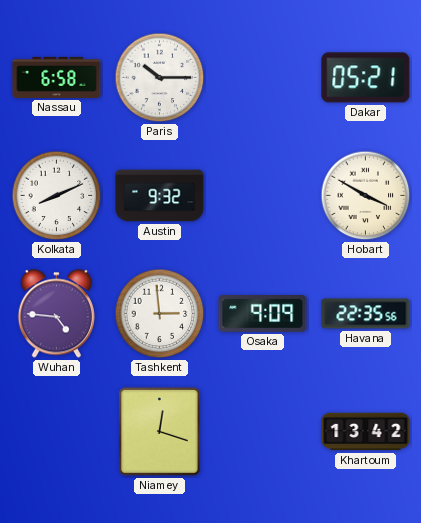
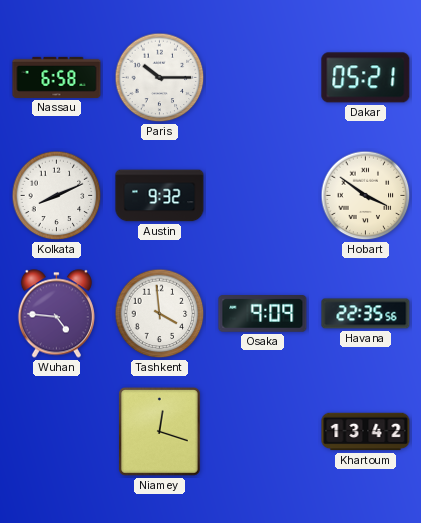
Hobart: 3:50 -> 3:51 (366, 196)
Tashkent: 2:59 -> 3:59 (160, 314)
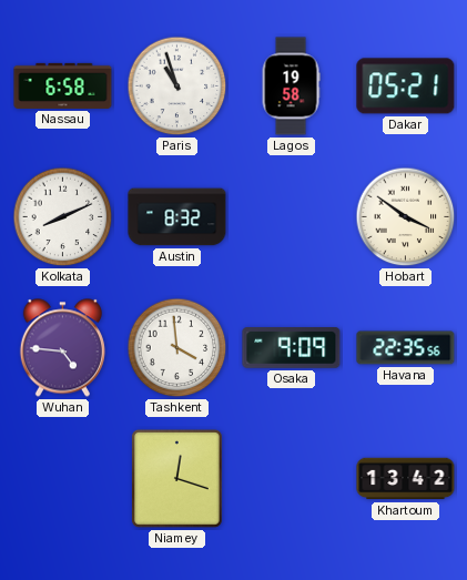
Paris: 10:15 -> 10:57 (177, 87)
Lagos: none -> 19:58 (291, 87)
Austin: 9:32 -> 8:32 (177, 217)
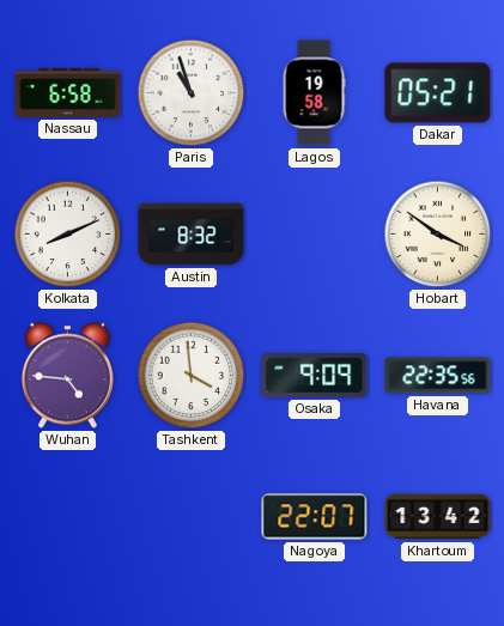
Niamey: 12:18 -> none (176, 478)
Nagoya: none -> 22:07 (315, 517)
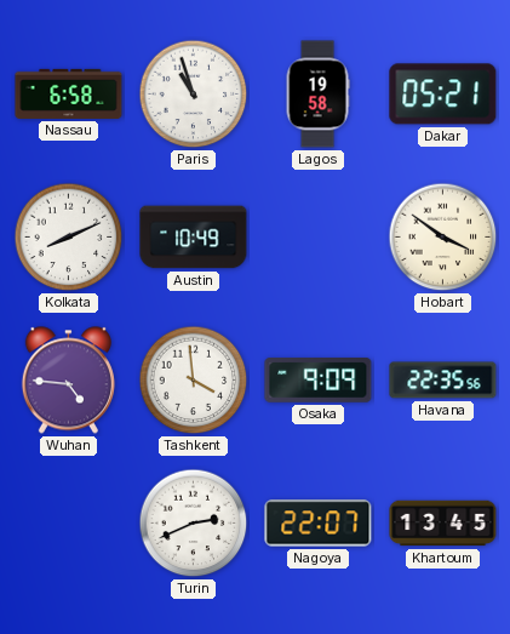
Austin: 8:32 -> 10:49 (194, 238)
Turin: none -> 2:41 (194, 524)
Khartoum: 13:42 -> 13:45 (443, 524)
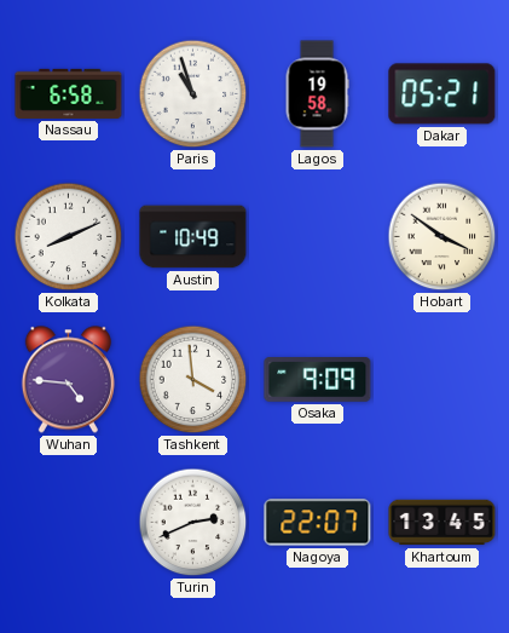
Havana: 22:35 -> none (443, 381)
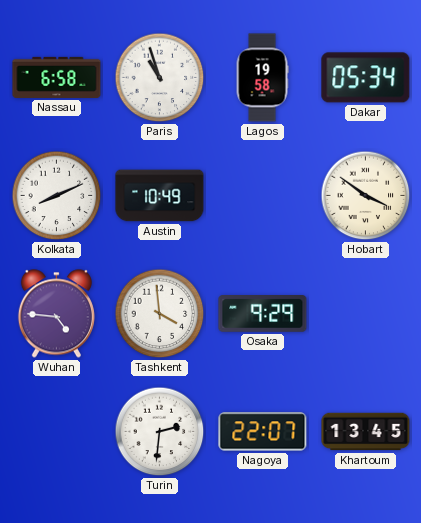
Dakar: 05:21 -> 05:34 (366, 78)
Osaka: 9:09 -> 9:29 (263, 314)
Turin: 2:41 -> 2:31 (160, 432)
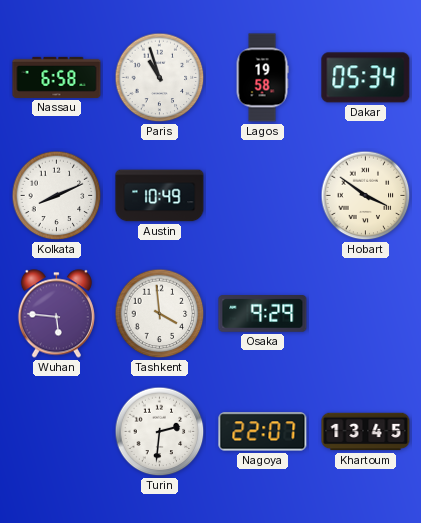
Wuhan: 4:46 -> 5:46 (56, 314)
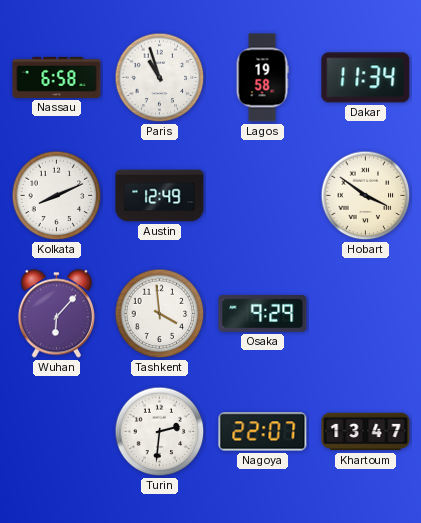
Dakar: 05:34 -> 11:34 (366, 78)
Austin: 10:49 -> 12:49 (160, 196)
Wuhan: 5:46 -> 6:07 (56, 314)
Khartoum: 13:45 -> 13:47 (366, 432)
